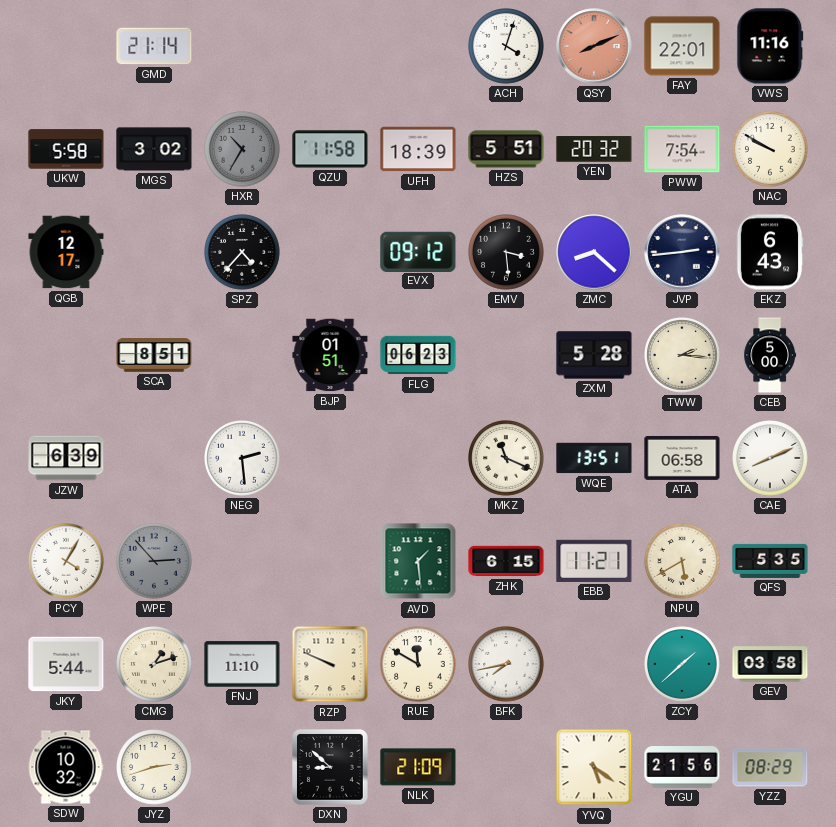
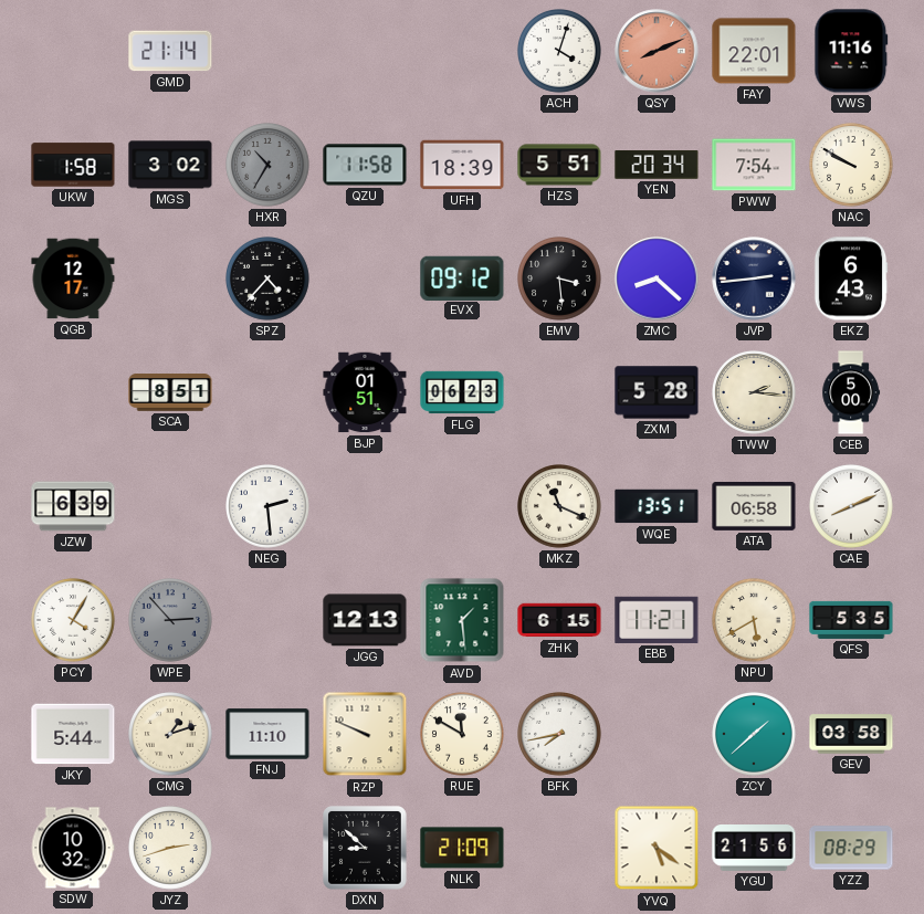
UKW: 5:58 -> 1:58 (73, 165)
YEN: 20:32 -> 20:34 (657, 165)
JGG: none -> 12:13 (365, 620)
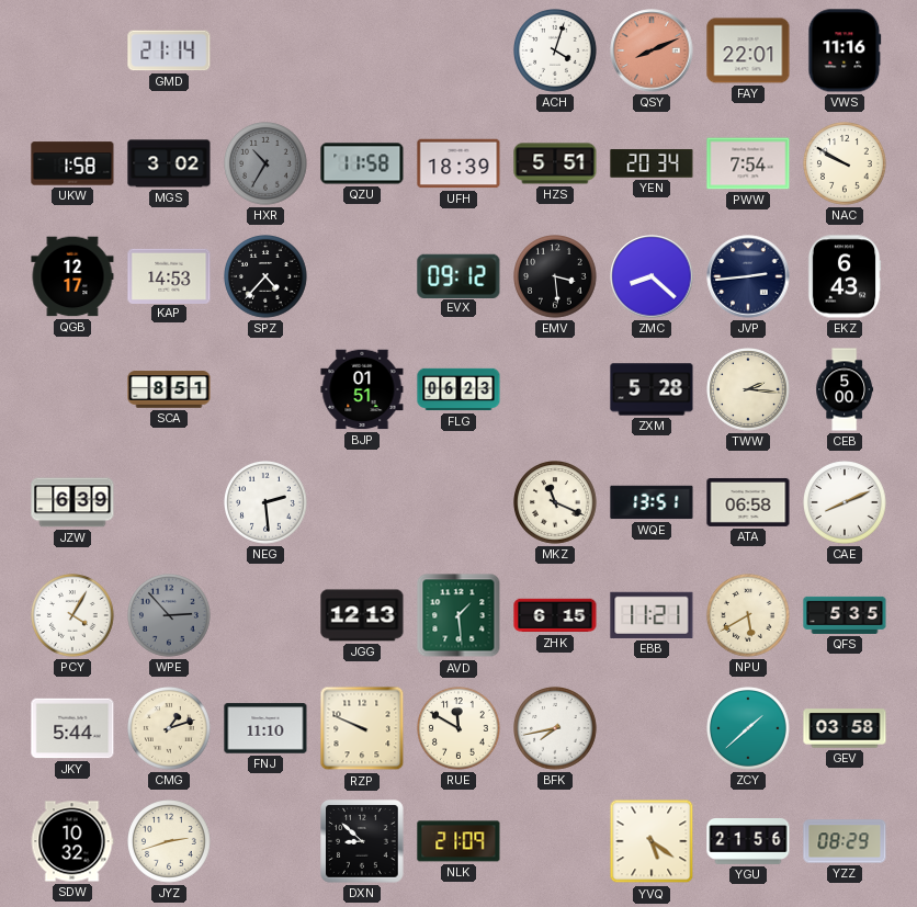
KAP: none -> 14:53 (169, 275)
